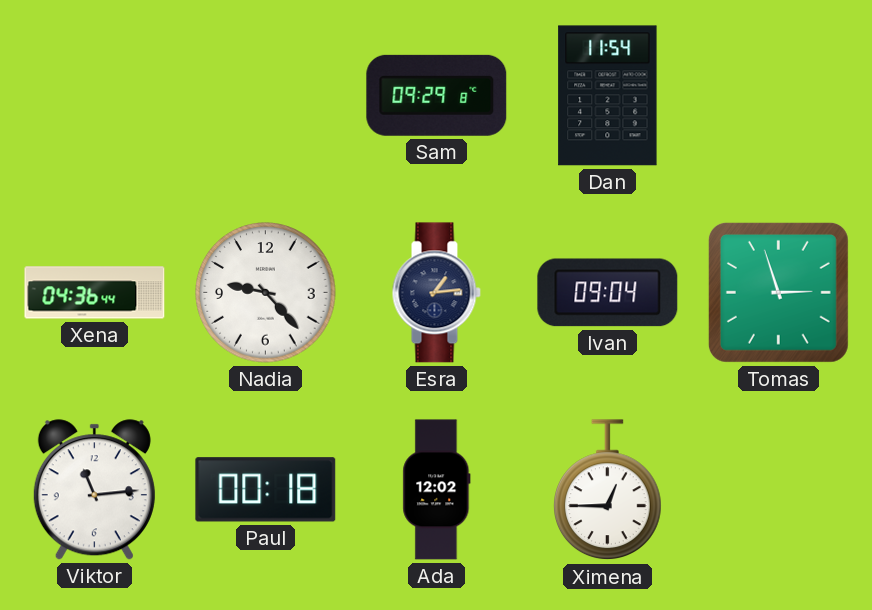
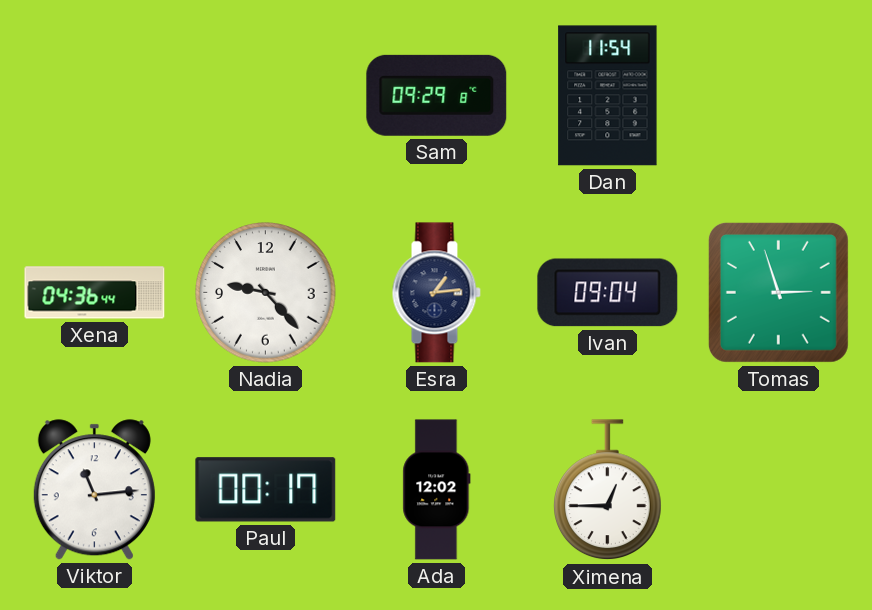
Paul: 00:18 -> 00:17 (266, 490)
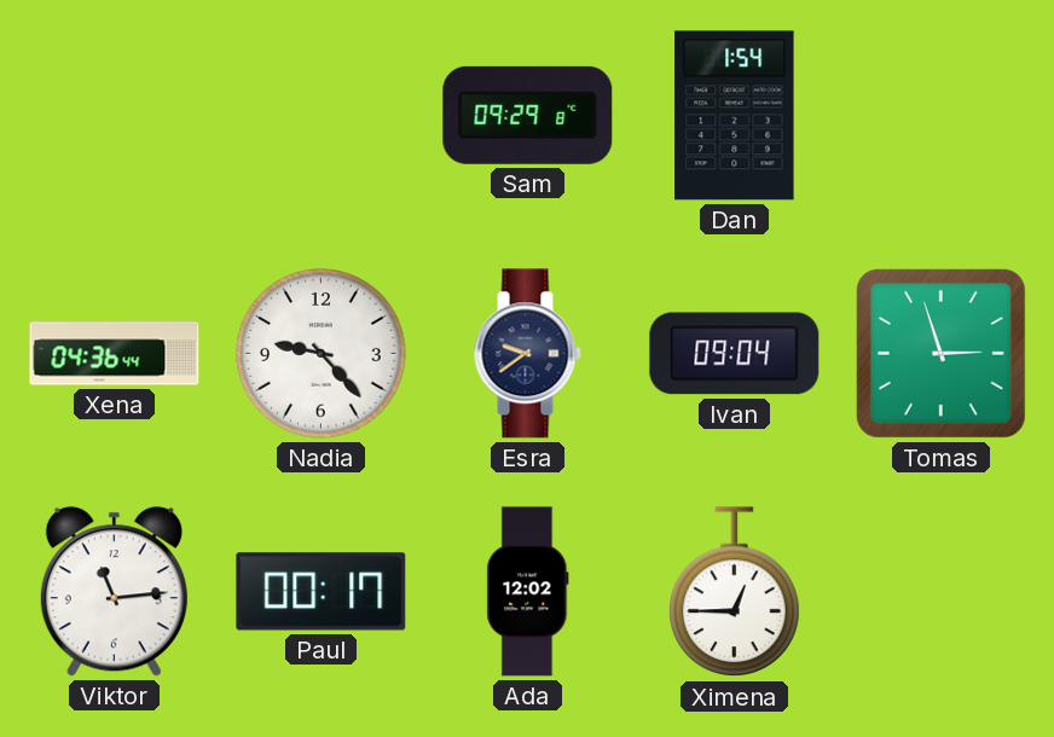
Dan: 11:54 -> 1:54 (735, 116)
Esra: 1:14 -> 9:39 (527, 354)
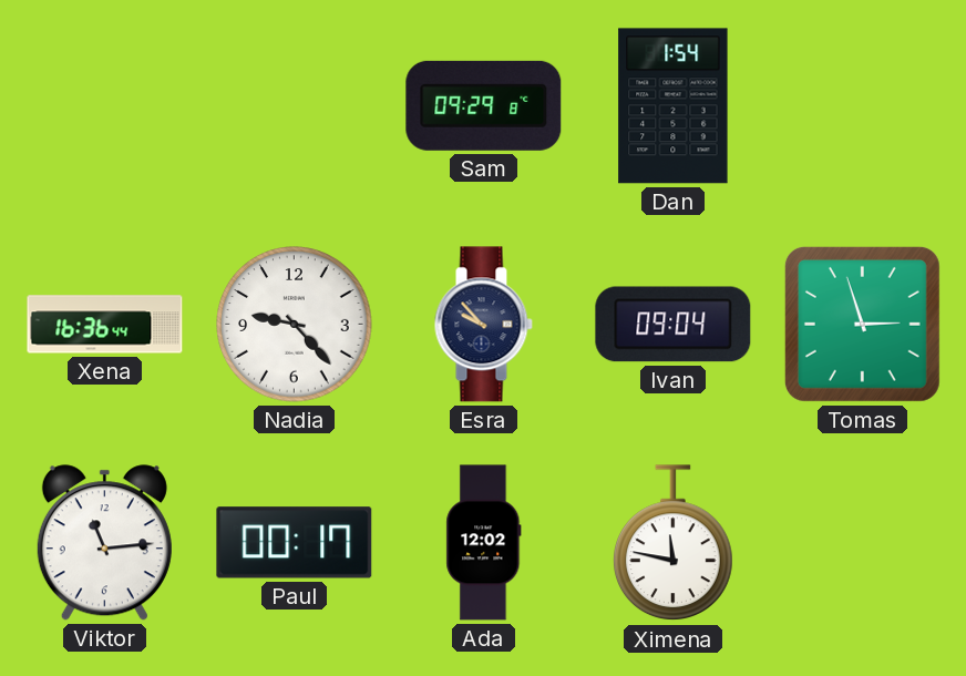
Xena: 04:36 -> 16:36 (105, 325)
Esra: 9:39 -> 9:53 (483, 325)
Ximena: 12:45 -> 11:47 (674, 543)
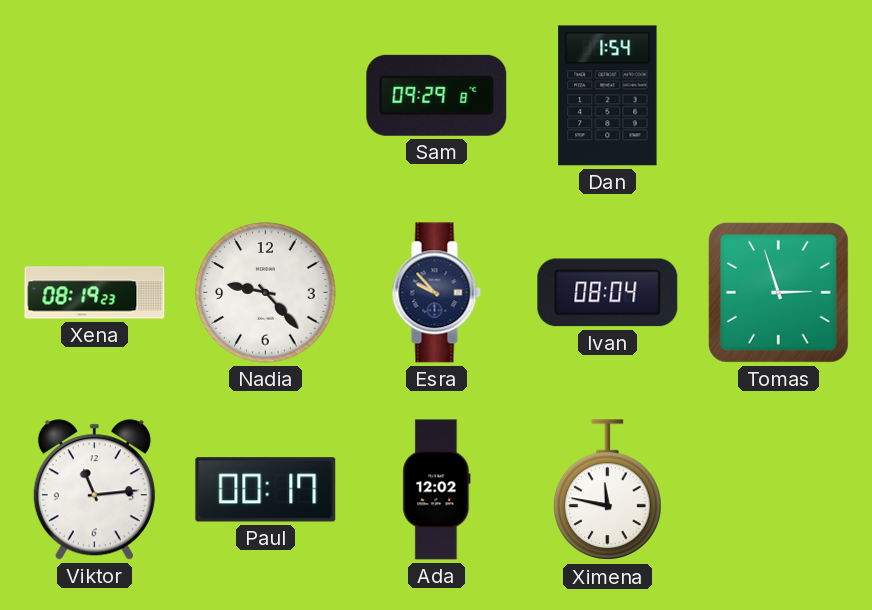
Xena: 16:36 -> 08:19 (95, 293)
Ivan: 09:04 -> 08:04 (608, 293)
